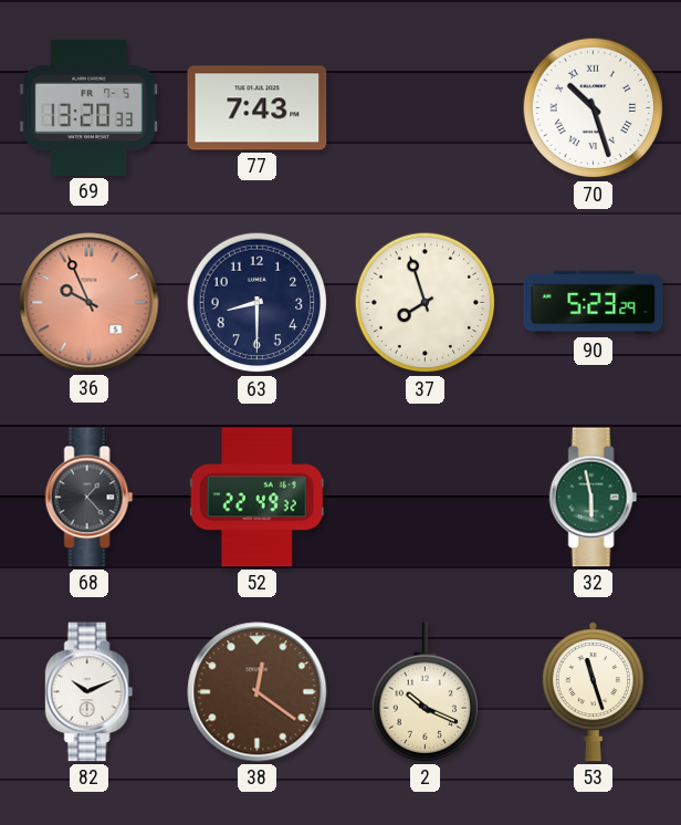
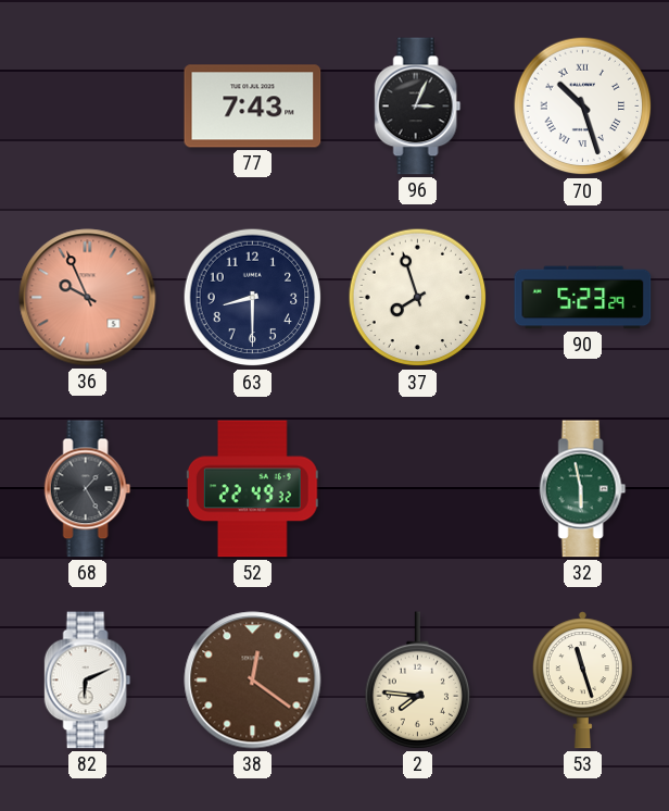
69: 13:20 -> none (90, 107)
96: none -> 3:04 (418, 107)
68: 1:23 -> 1:25 (88, 489)
82: 10:11 -> 6:11 (88, 681)
2: 10:19 -> 7:46 (418, 681)
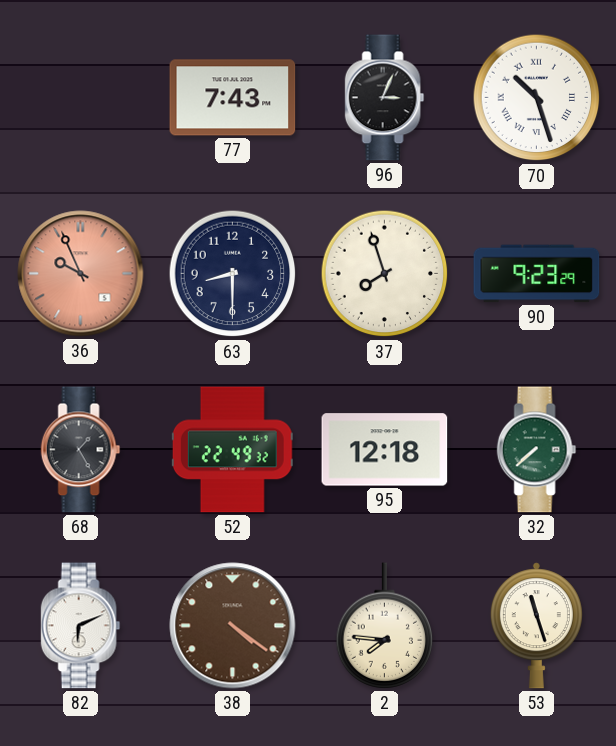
90: 5:23 -> 9:23 (537, 274)
95: none -> 12:18 (385, 450)
32: 5:58 -> 7:38 (537, 450)
38: 12:21 -> 4:21 (233, 626)
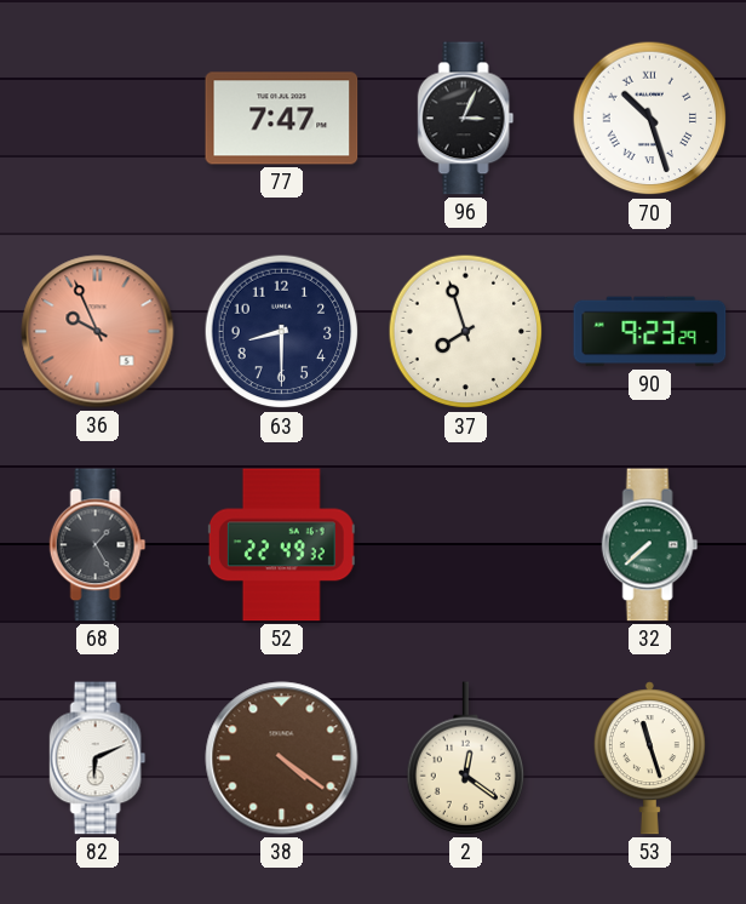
77: 7:43 -> 7:47 (282, 119)
95: 12:18 -> none (385, 450)
2: 7:46 -> 12:21 (466, 759)
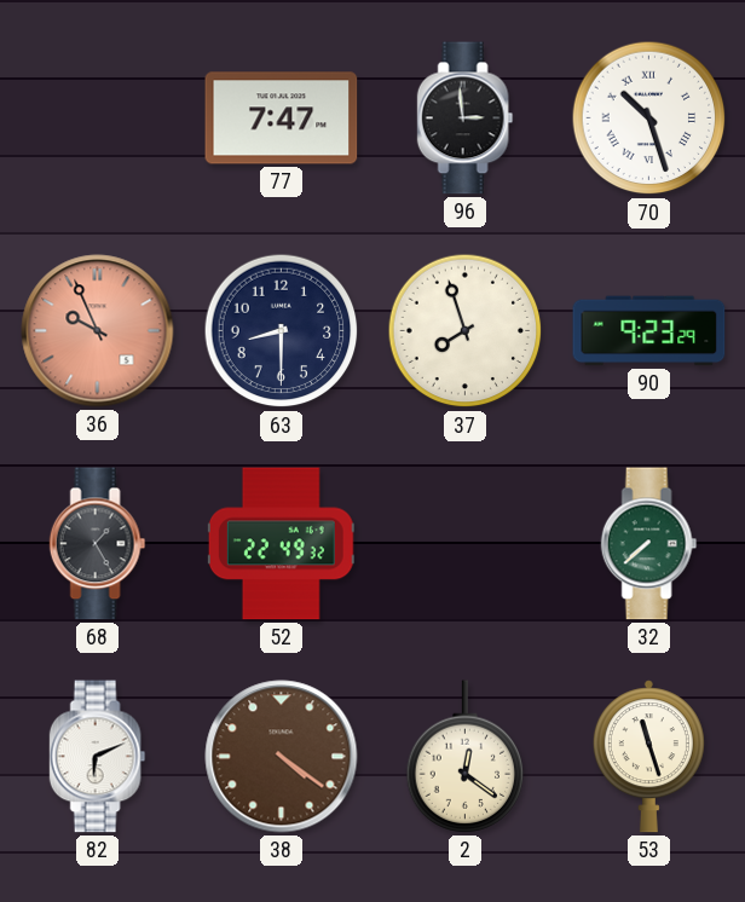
96: 3:04 -> 2:59 (466, 118)
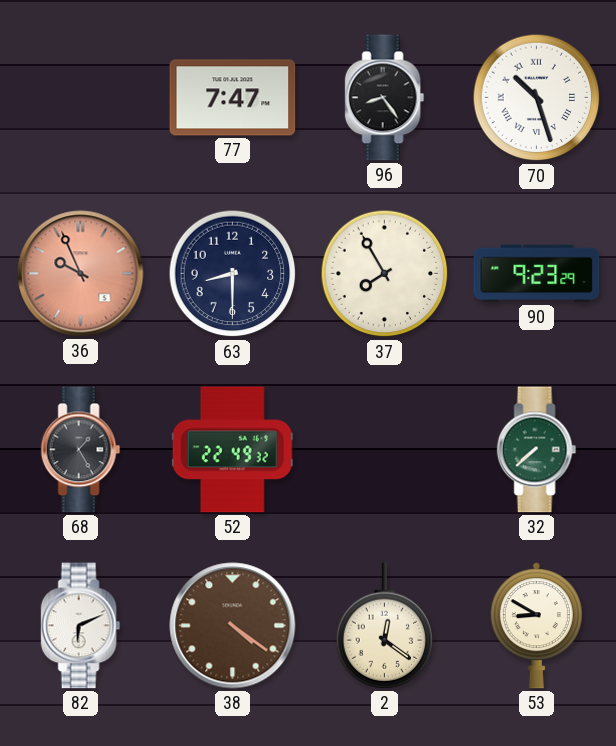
96: 2:59 -> 8:24 (385, 98)
37: 7:57 -> 7:55 (385, 274)
53: 11:27 -> 8:50 (536, 626)
